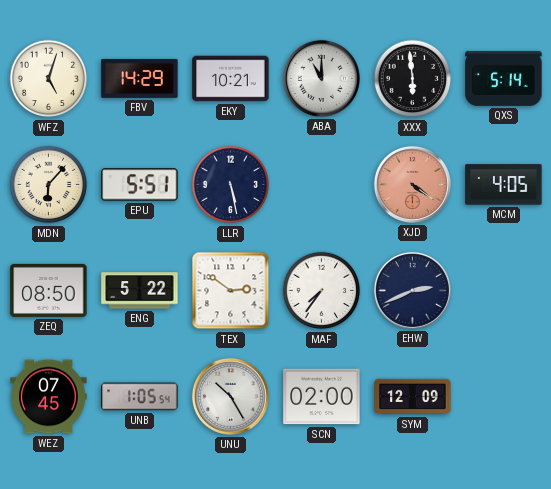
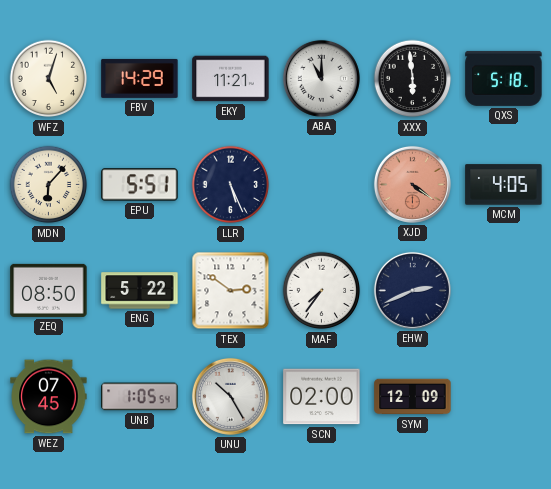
EKY: 10:21 -> 11:21 (231, 79)
QXS: 5:14 -> 5:18 (504, 78)
LLR: 5:28 -> 5:26 (231, 185)
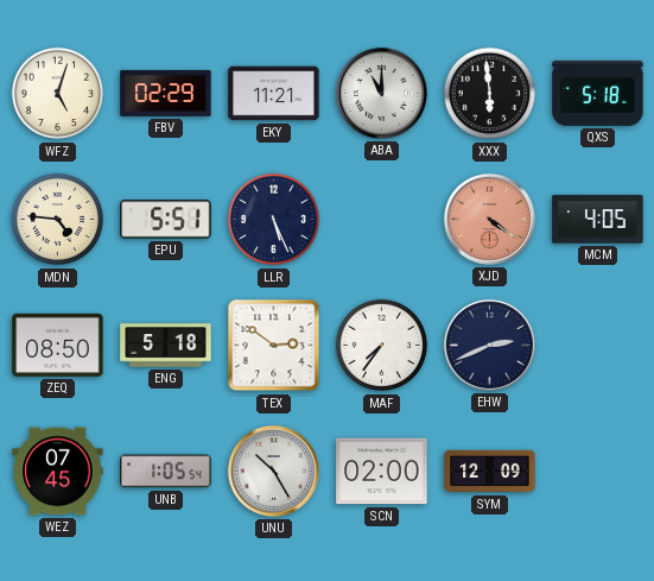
FBV: 14:29 -> 02:29 (166, 93)
MDN: 6:07 -> 4:46 (58, 220)
ENG: 5:22 -> 5:18 (166, 346)
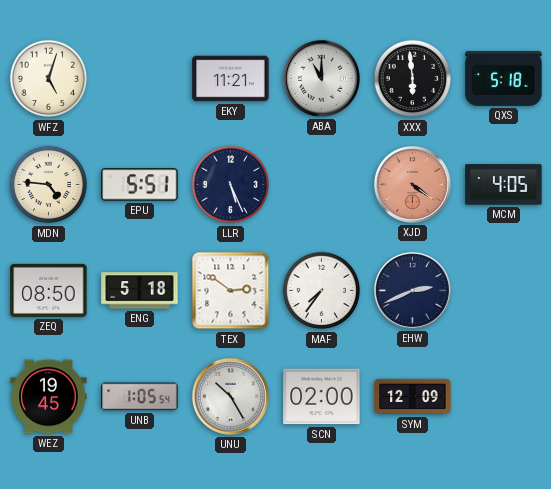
FBV: 02:29 -> none (166, 93)
WEZ: 07:45 -> 19:45 (49, 397)
